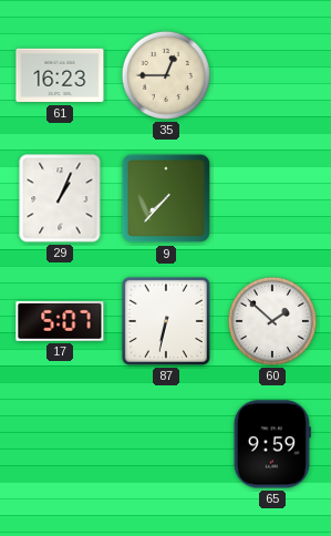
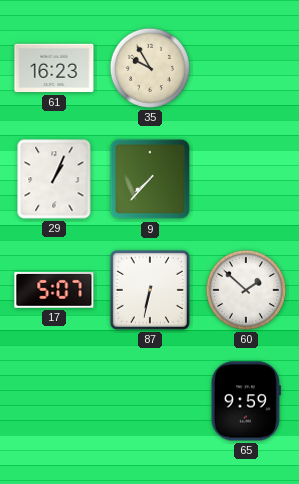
35: 12:45 -> 9:55 (150, 68)
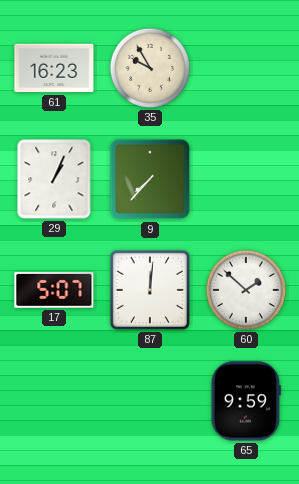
87: 6:32 -> 12:01 (150, 290)
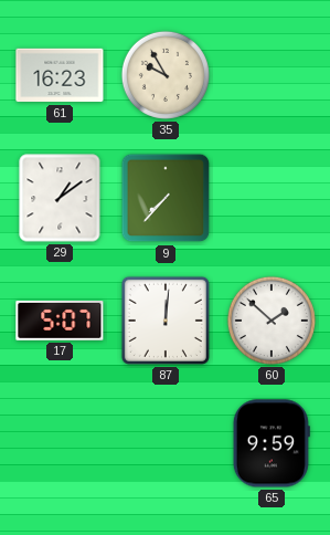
29: 1:04 -> 1:09 (60, 198)
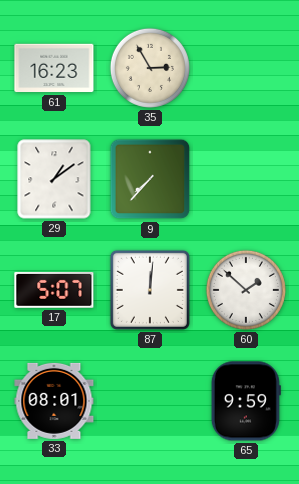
35: 9:55 -> 2:55 (150, 68)
33: none -> 08:01 (54, 401)
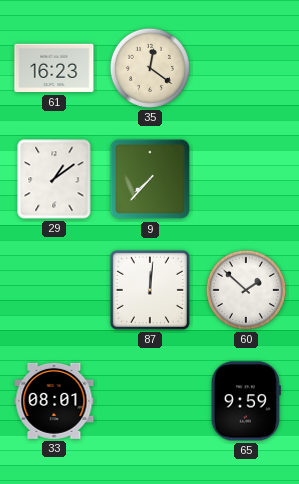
35: 2:55 -> 12:21 (150, 68)
17: 5:07 -> none (54, 290)
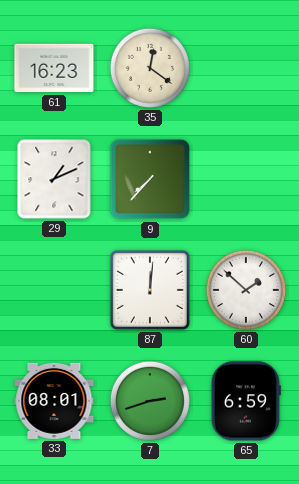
29: 1:09 -> 1:11 (54, 179)
7: none -> 2:42 (150, 401)
65: 9:59 -> 6:59 (246, 401)
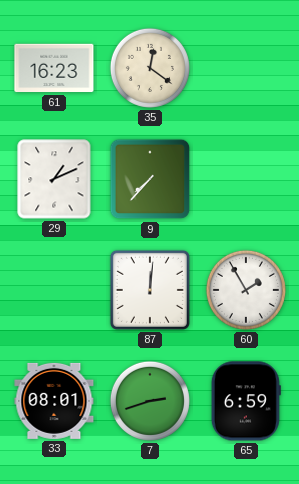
60: 1:52 -> 1:55 (246, 290)
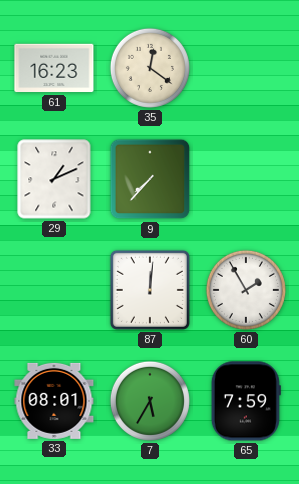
7: 2:42 -> 5:35 (150, 401)
65: 6:59 -> 7:59 (246, 401)
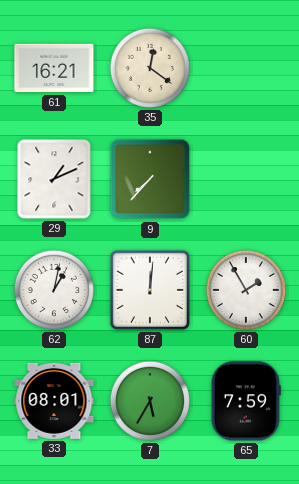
61: 16:23 -> 16:21 (54, 68)
62: none -> 1:02 (54, 290)
